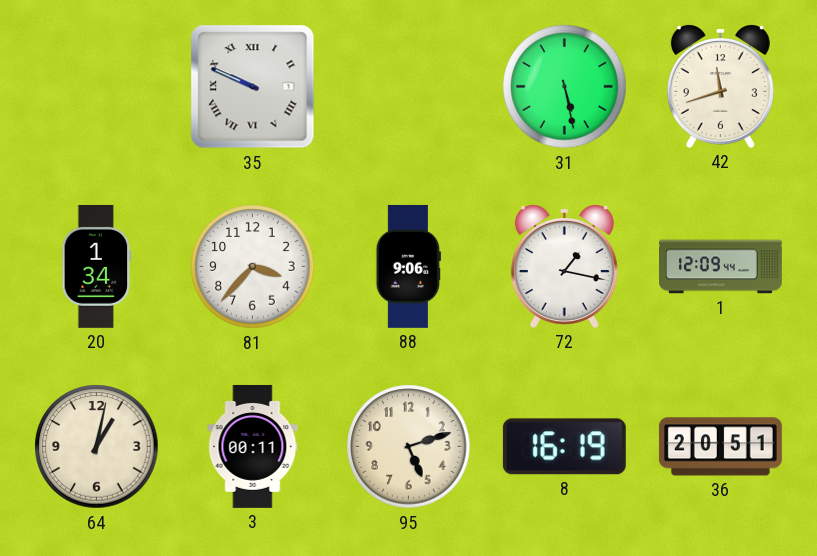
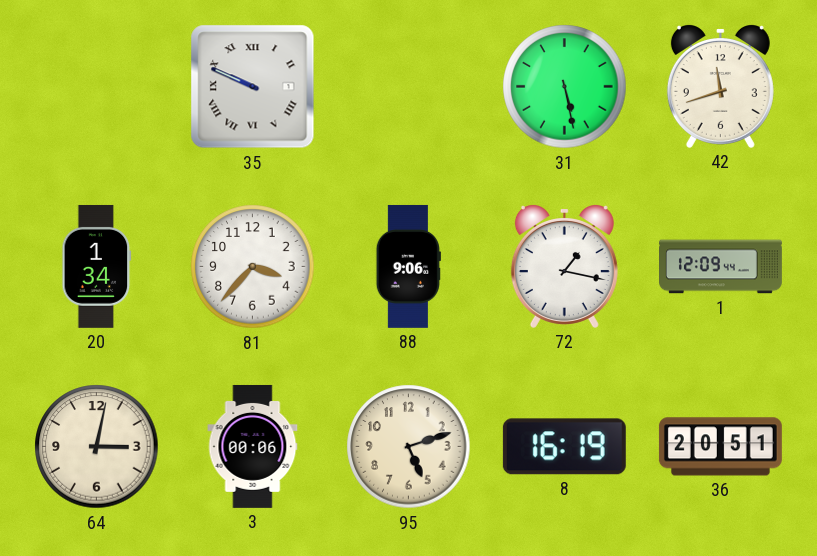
64: 1:02 -> 3:02 (97, 447)
3: 00:11 -> 00:06 (253, 446)
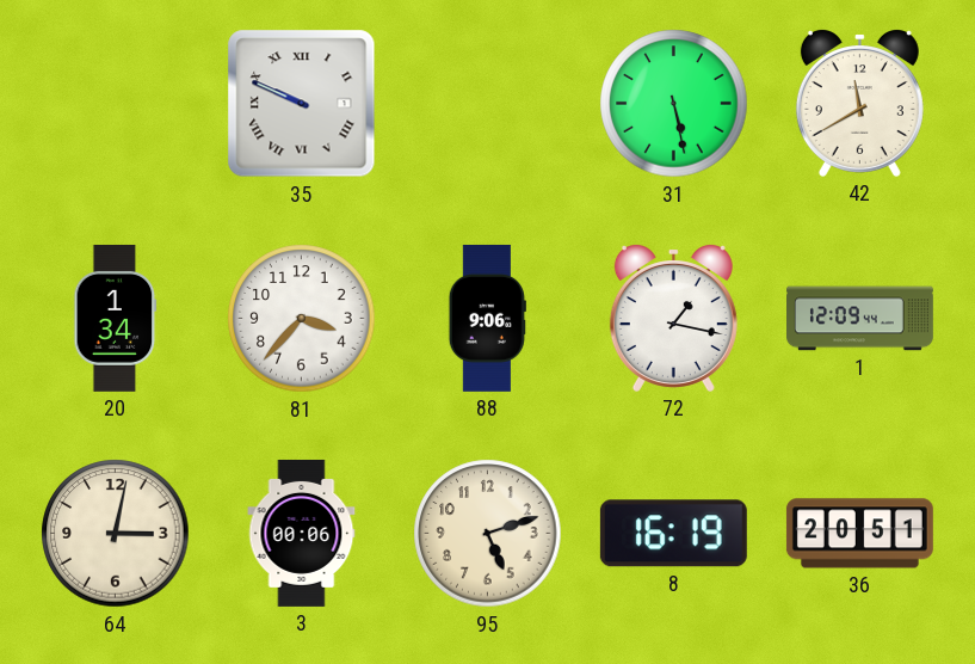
42: 11:42 -> 11:40 (859, 104)
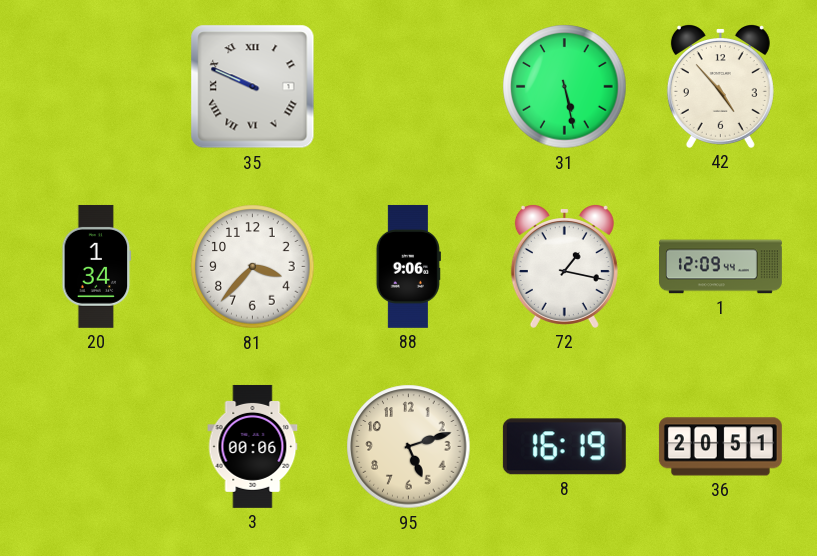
42: 11:40 -> 4:53 (720, 87)
64: 3:02 -> none (116, 534)
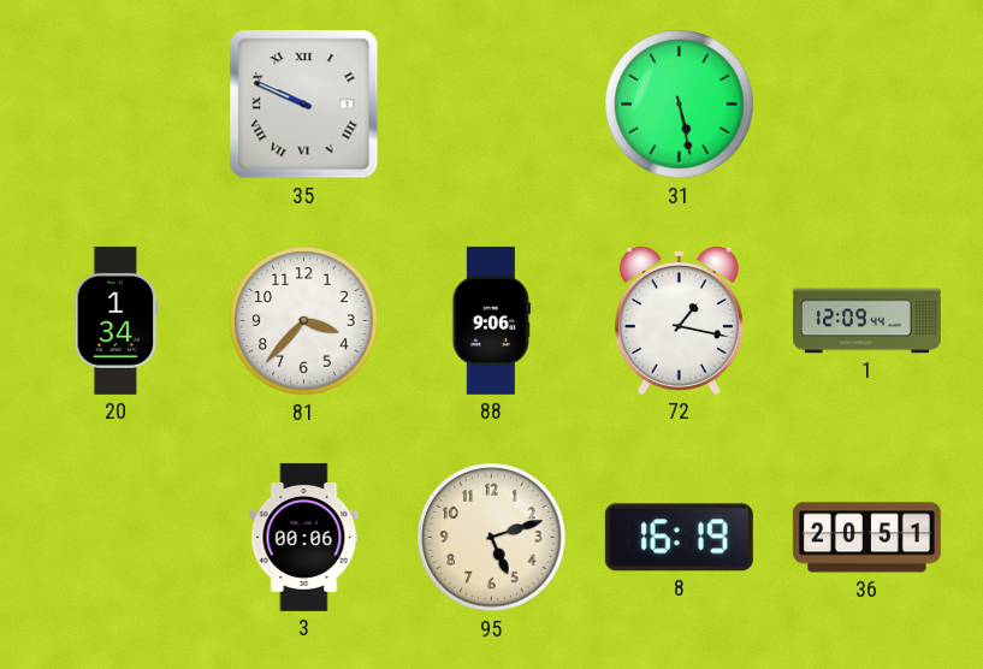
42: 4:53 -> none (720, 87)
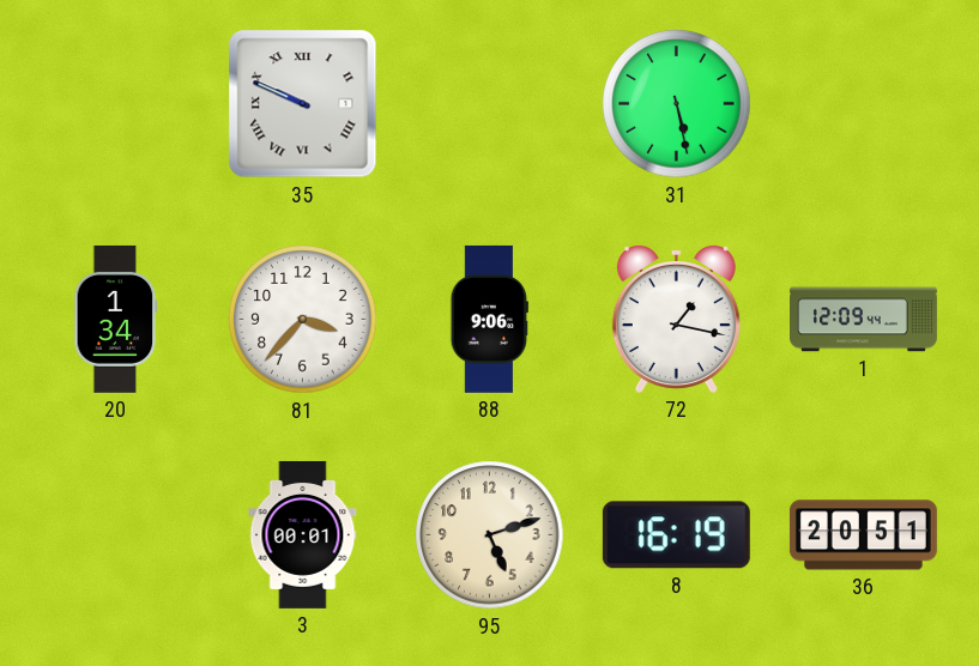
3: 00:06 -> 00:01 (303, 534)
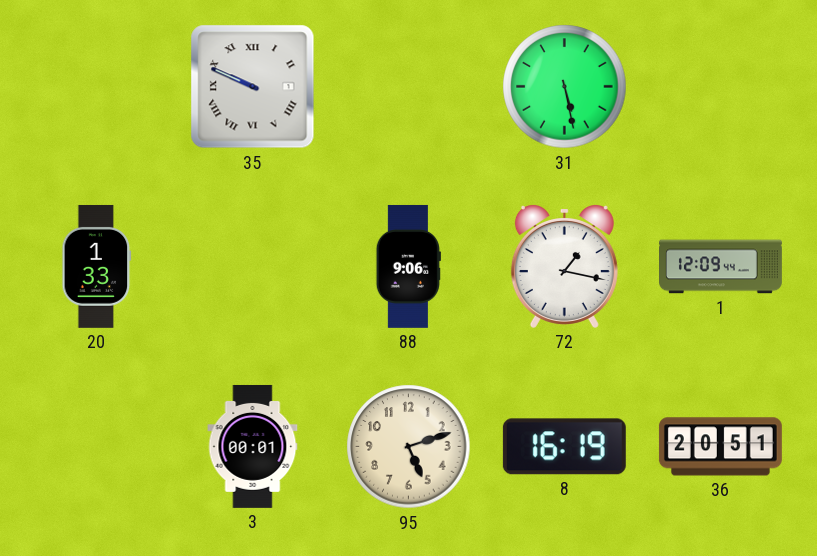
20: 1:34 -> 1:33 (97, 266)
81: 3:37 -> none (303, 320)
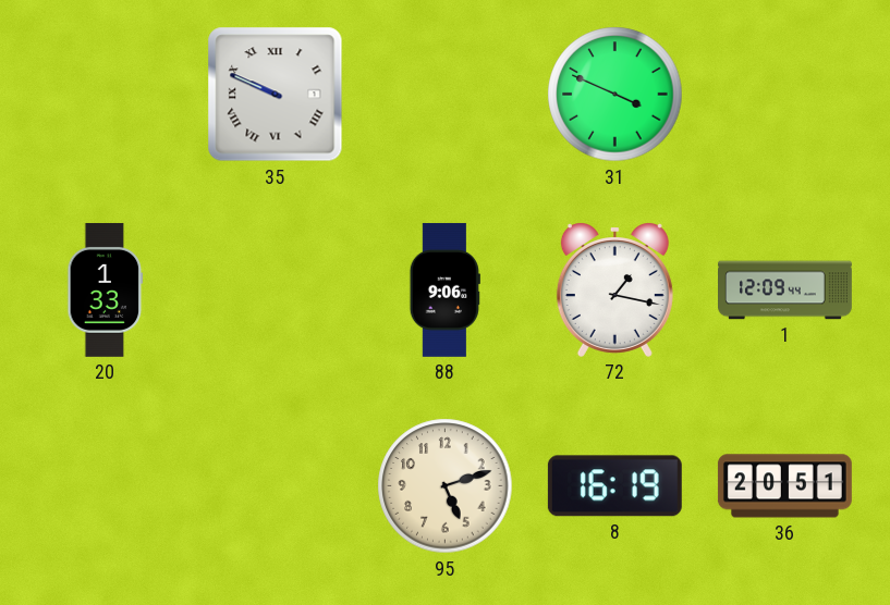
31: 5:28 -> 3:49 (615, 95)
3: 00:01 -> none (253, 446)
